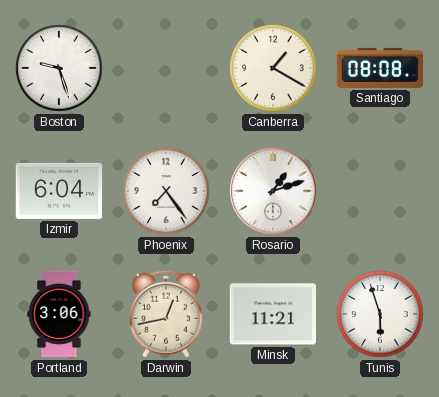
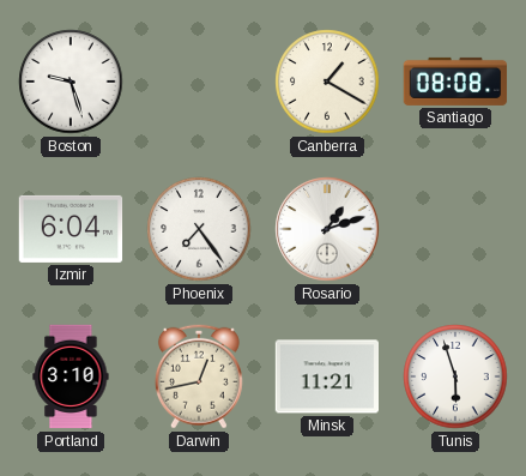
Portland: 3:06 -> 3:10 (71, 376)
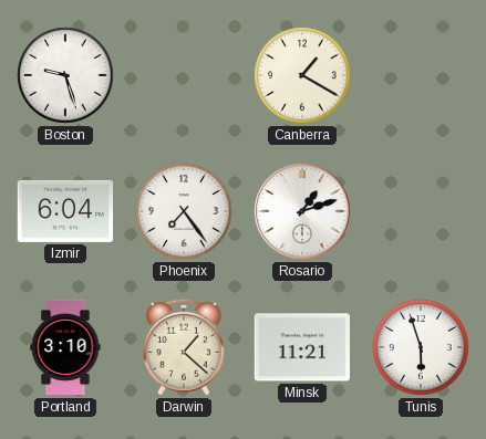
Santiago: 08:08 -> none (455, 82)
Darwin: 12:43 -> 1:22 (184, 347)
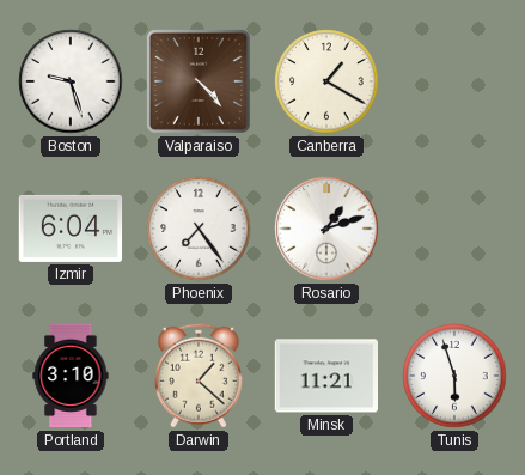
Valparaiso: none -> 4:23 (199, 81)
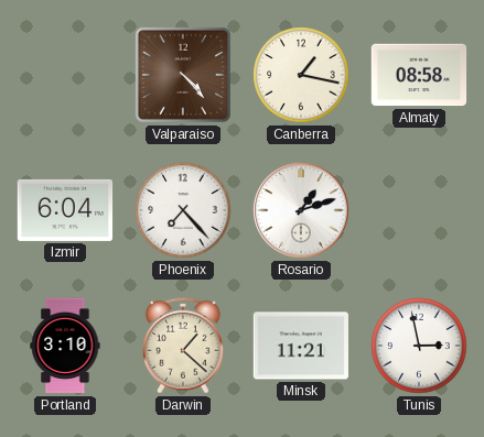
Boston: 9:27 -> none (71, 81)
Canberra: 1:20 -> 1:17 (301, 75)
Almaty: none -> 08:58 (419, 75)
Phoenix: 7:24 -> 7:23 (183, 210)
Tunis: 5:57 -> 2:58 (419, 346)
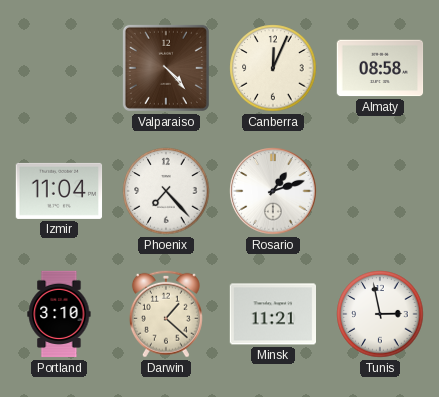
Canberra: 1:17 -> 12:04 (273, 68)
Izmir: 6:04 -> 11:04 (59, 191)
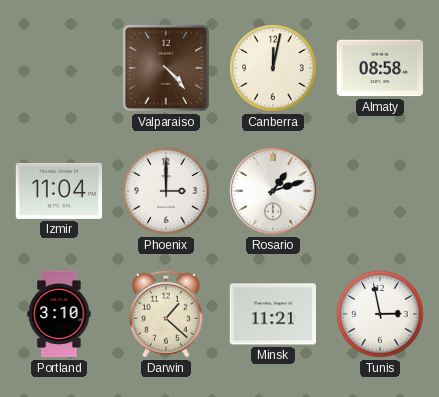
Canberra: 12:04 -> 12:02 (273, 68)
Phoenix: 7:23 -> 3:00 (166, 191)
